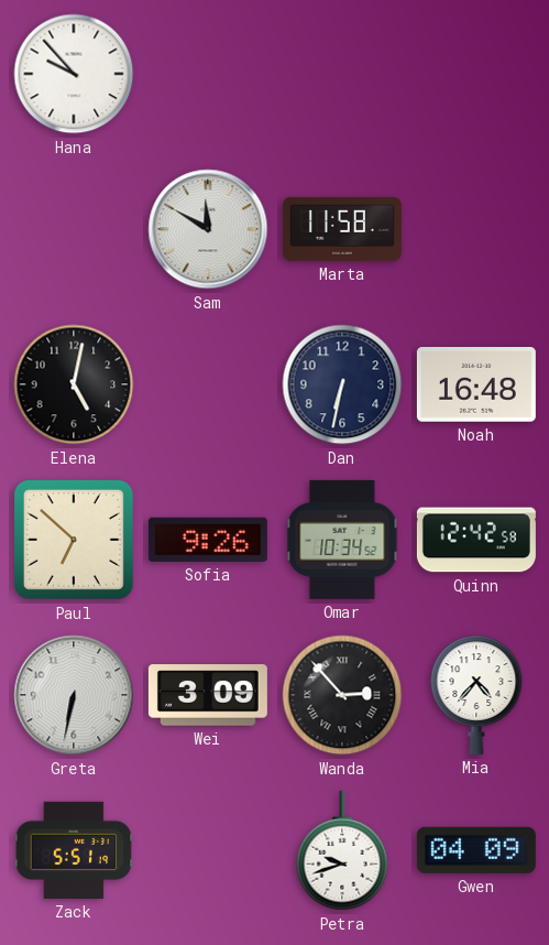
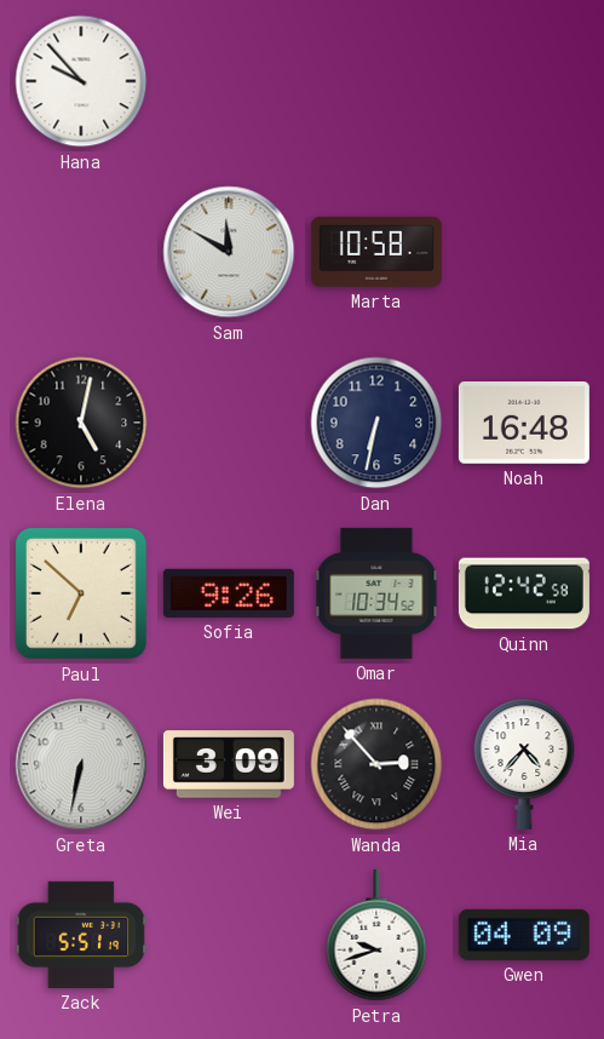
Marta: 11:58 -> 10:58 (376, 252)
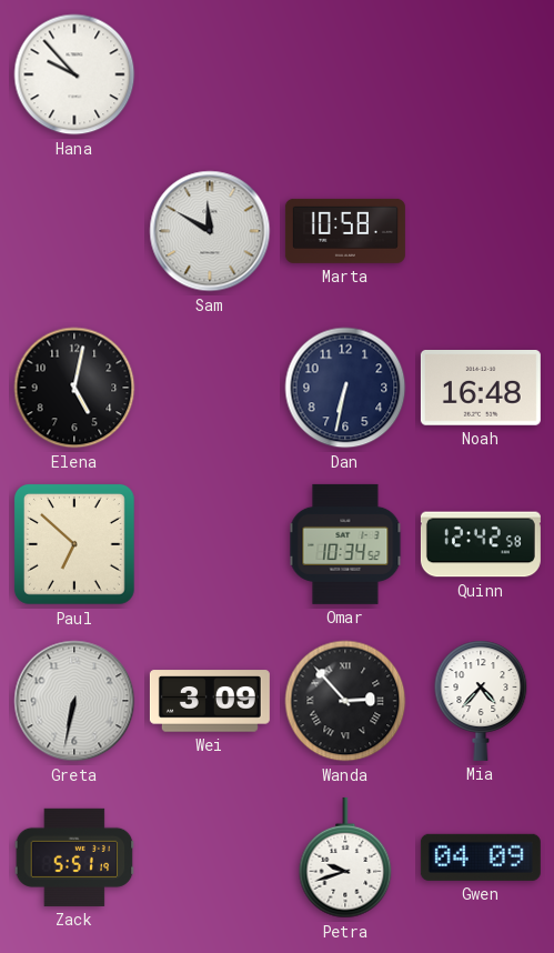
Sofia: 9:26 -> none (229, 593)
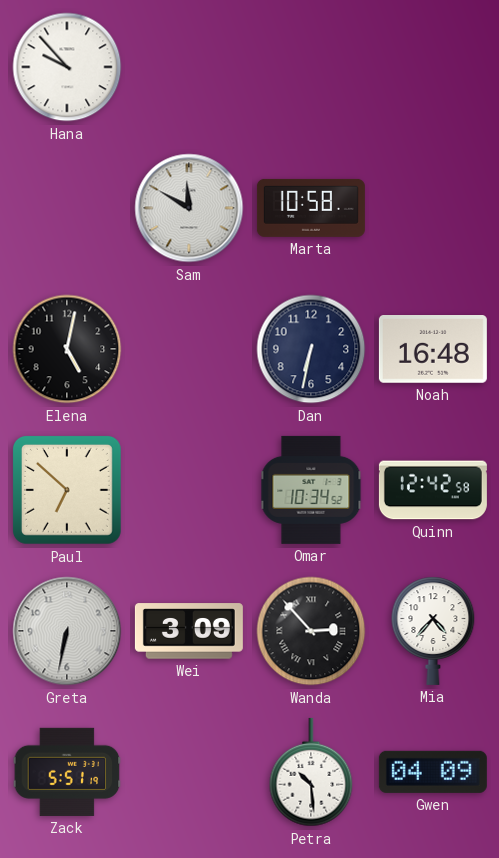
Petra: 9:42 -> 10:29 (311, 772)
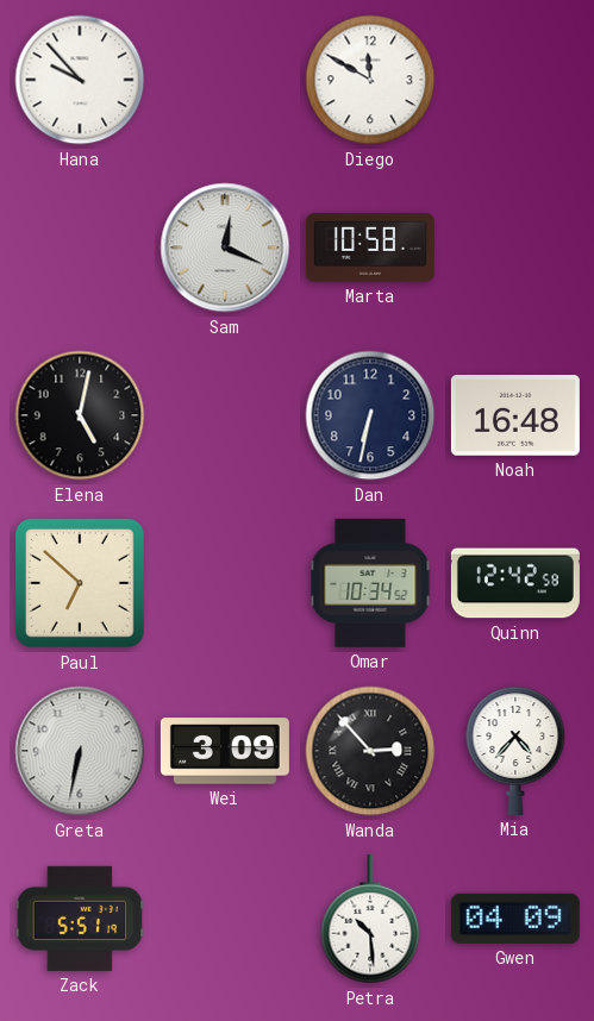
Diego: none -> 11:50 (370, 80)
Sam: 11:50 -> 12:19 (225, 248)
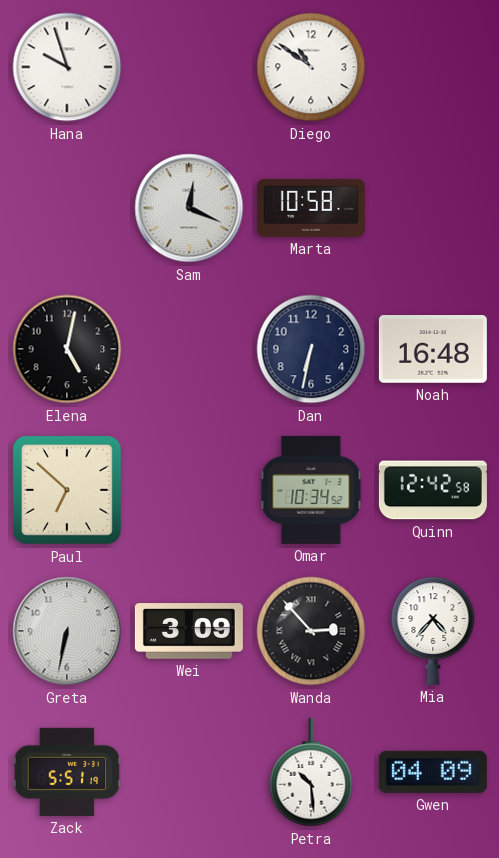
Hana: 9:53 -> 9:57 (67, 67)
Diego: 11:50 -> 10:51 (311, 67)
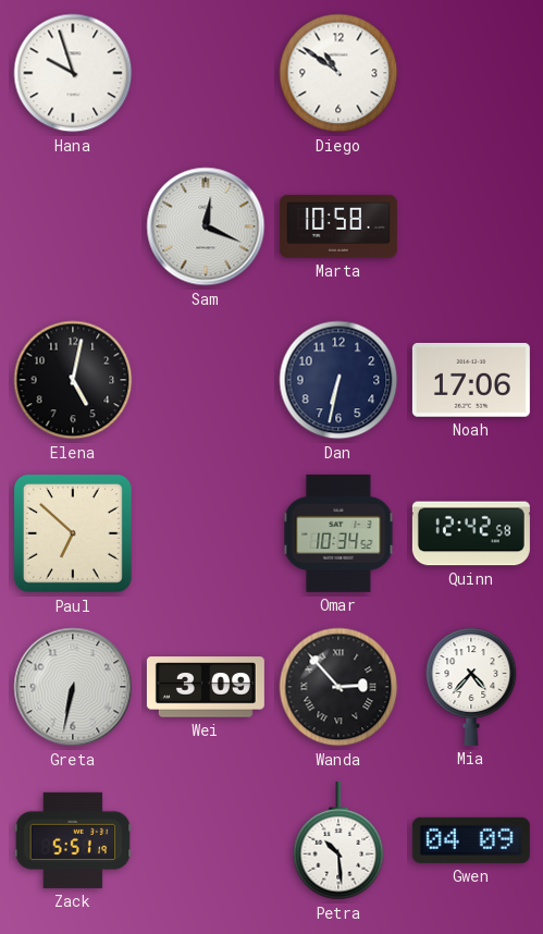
Noah: 16:48 -> 17:06 (471, 381)
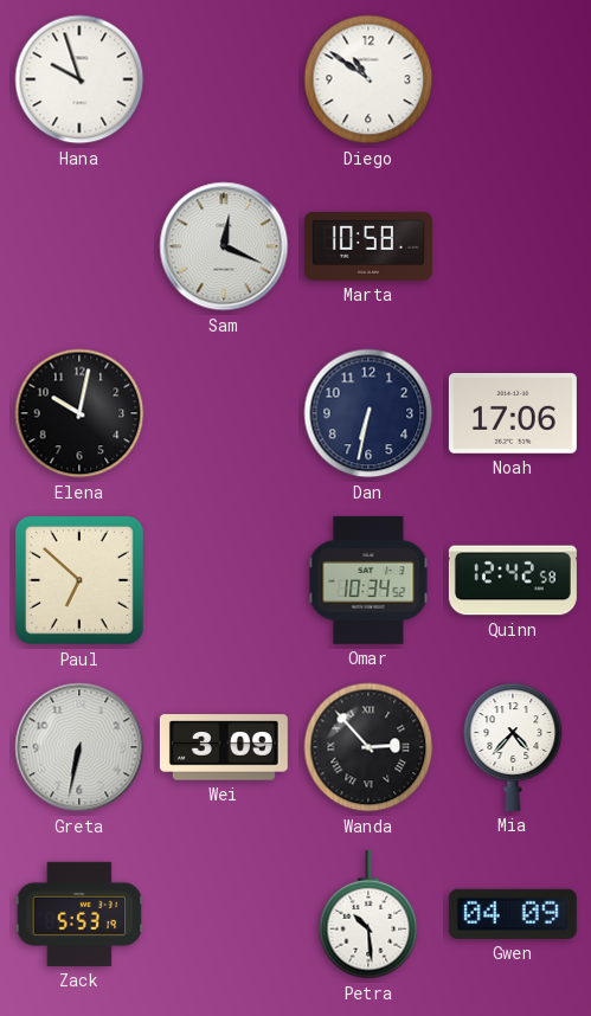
Elena: 5:02 -> 10:02 (79, 413)
Zack: 5:51 -> 5:53 (79, 914)
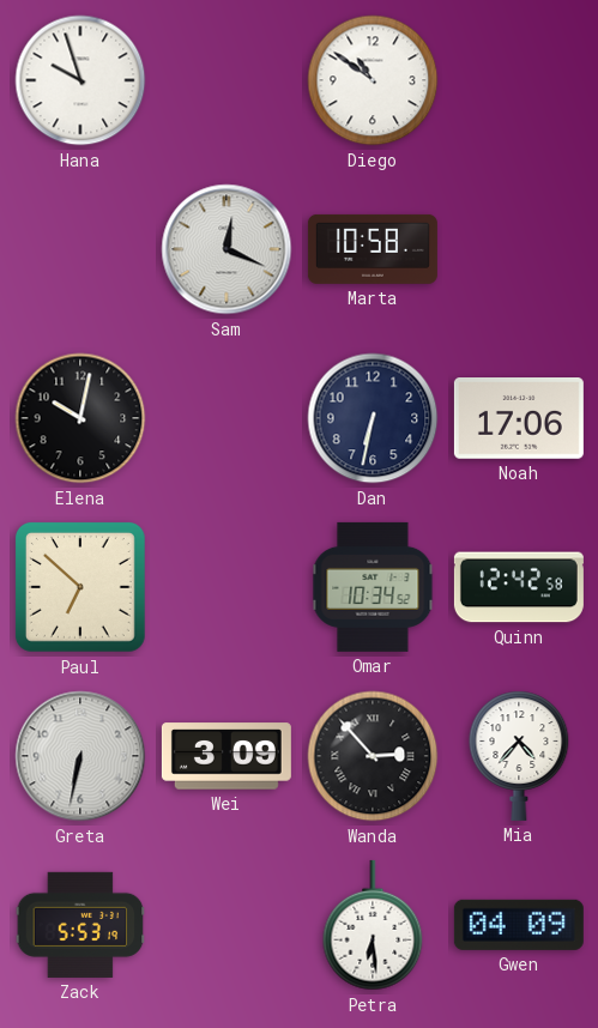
Petra: 10:29 -> 6:29 (373, 925)
